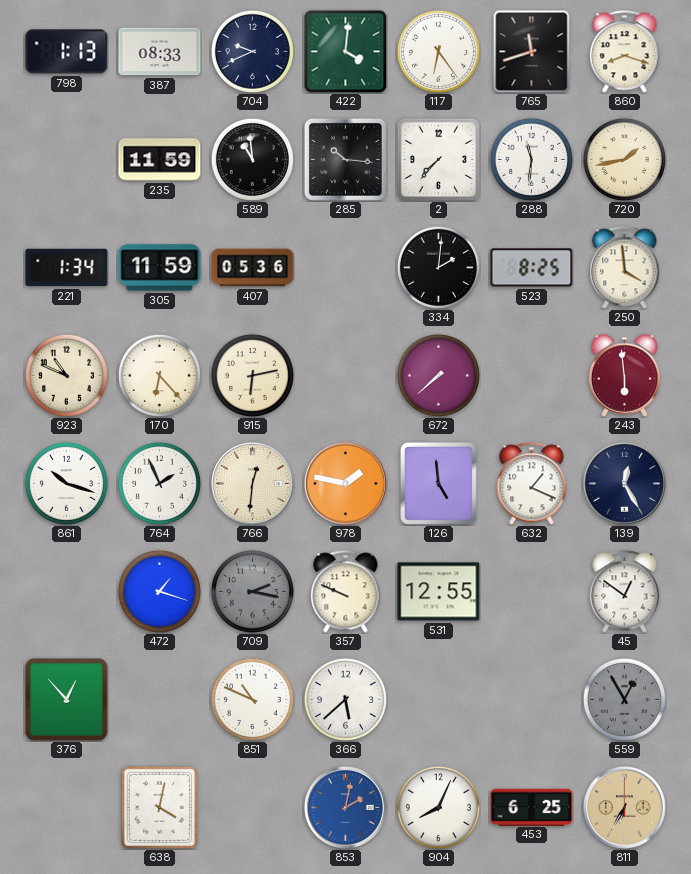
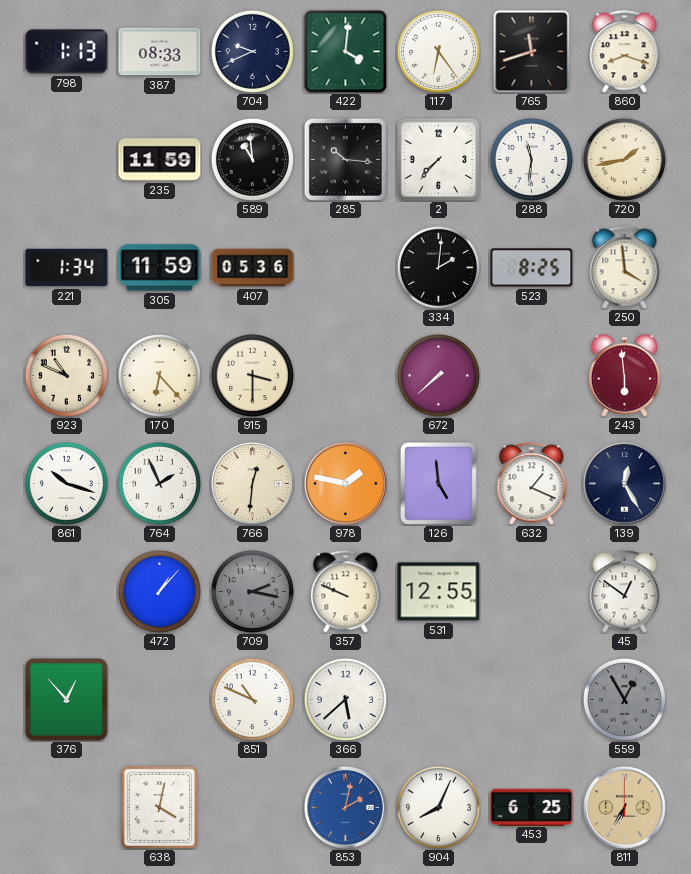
915: 6:13 -> 3:30 (252, 375)
472: 1:18 -> 1:07 (159, 591)
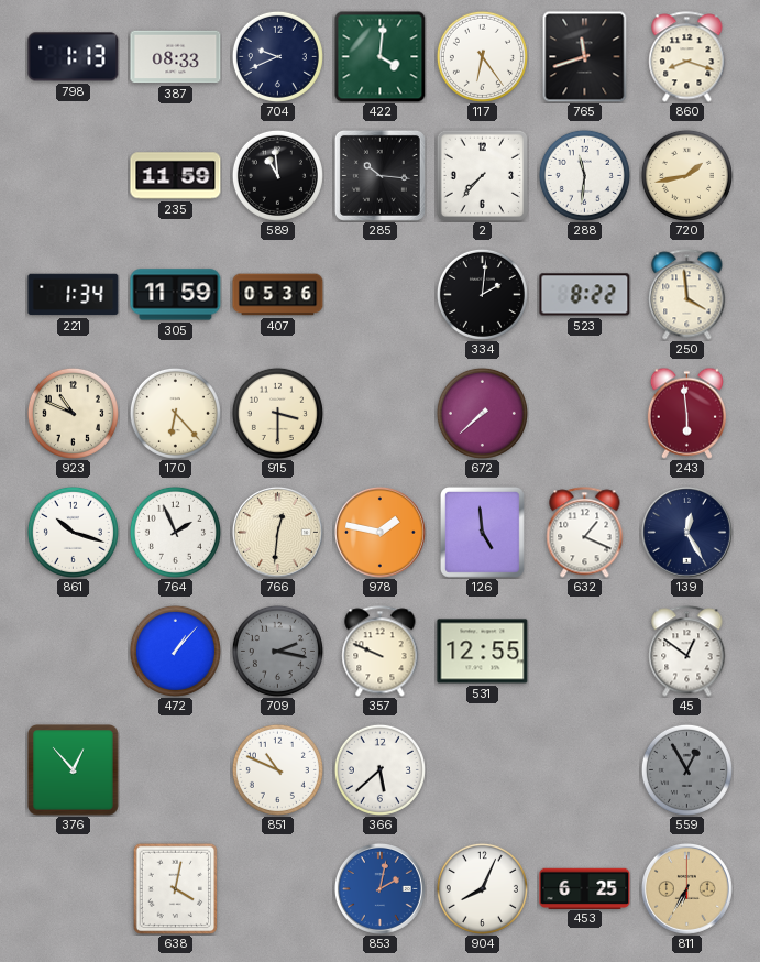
523: 8:25 -> 8:22 (585, 295)
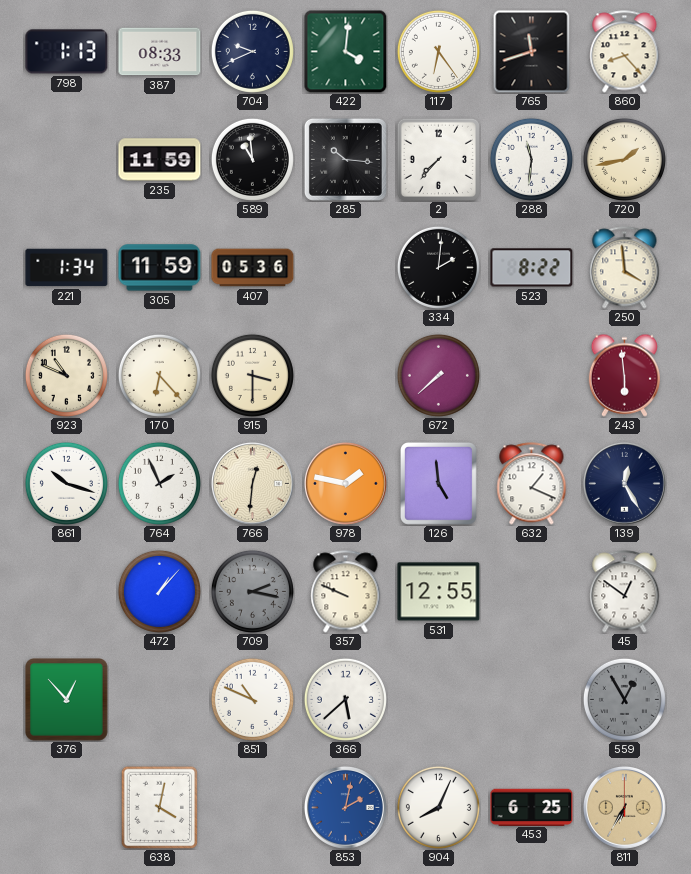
860: 8:18 -> 8:23 (625, 52)
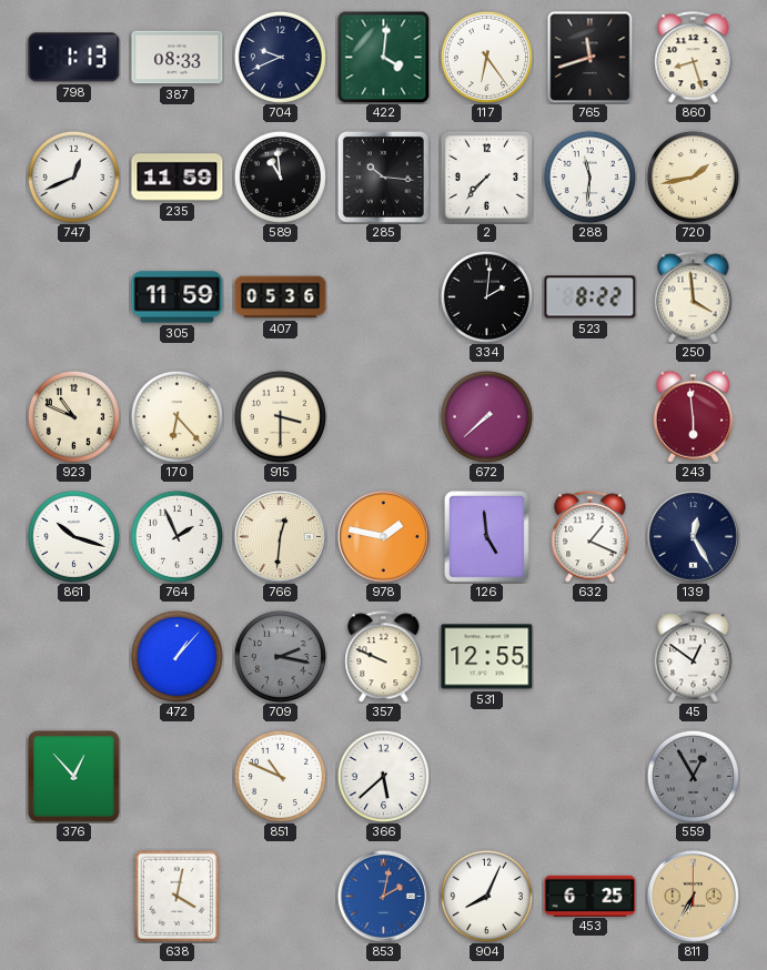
860: 8:23 -> 8:27 (694, 58)
747: none -> 12:41 (73, 176)
221: 1:34 -> none (67, 268)
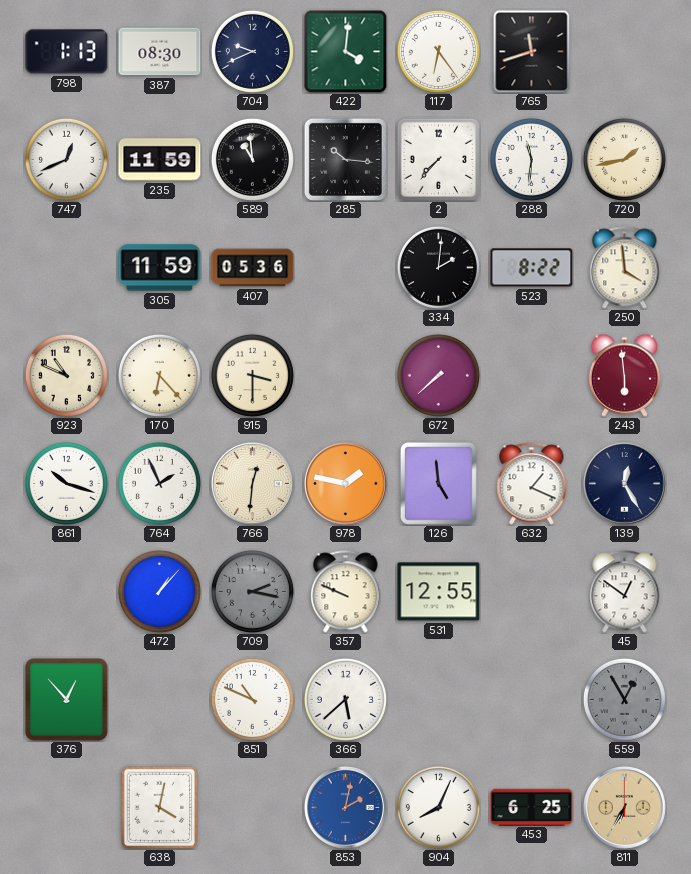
387: 08:33 -> 08:30 (160, 52)
860: 8:27 -> none (694, 58)
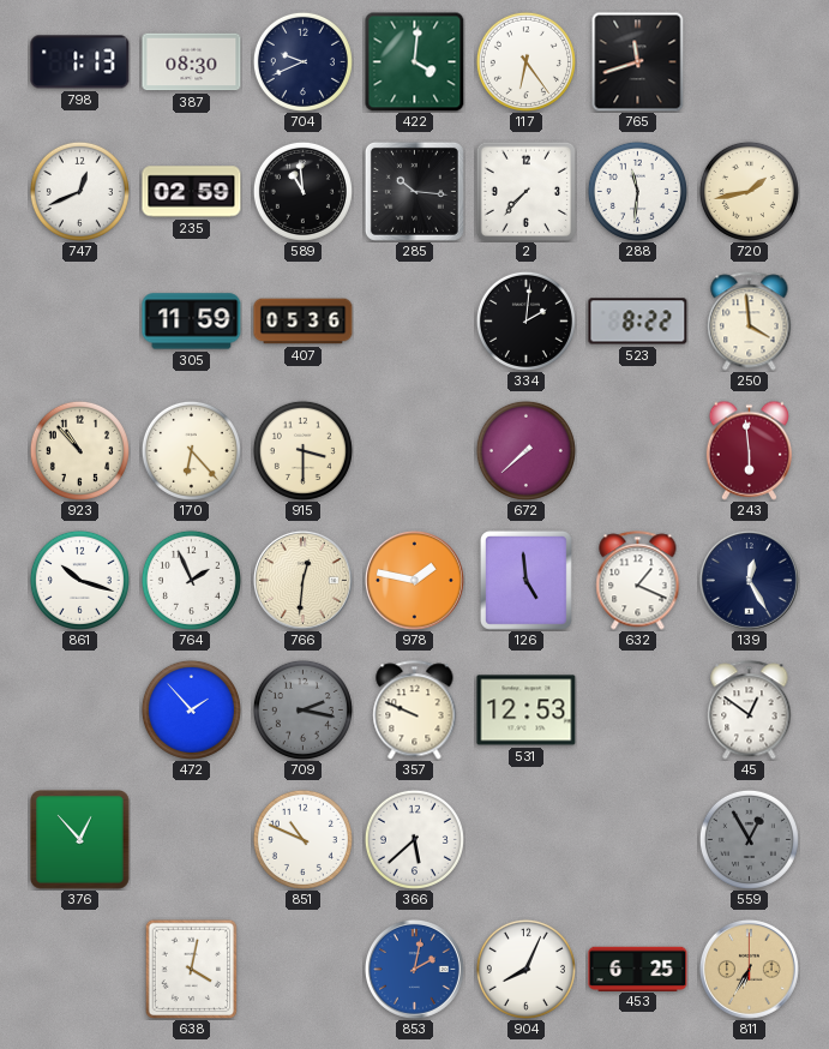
235: 11:59 -> 02:59 (192, 192)
923: 10:49 -> 10:53 (79, 450)
472: 1:07 -> 1:53 (191, 709)
531: 12:55 -> 12:53 (527, 711)
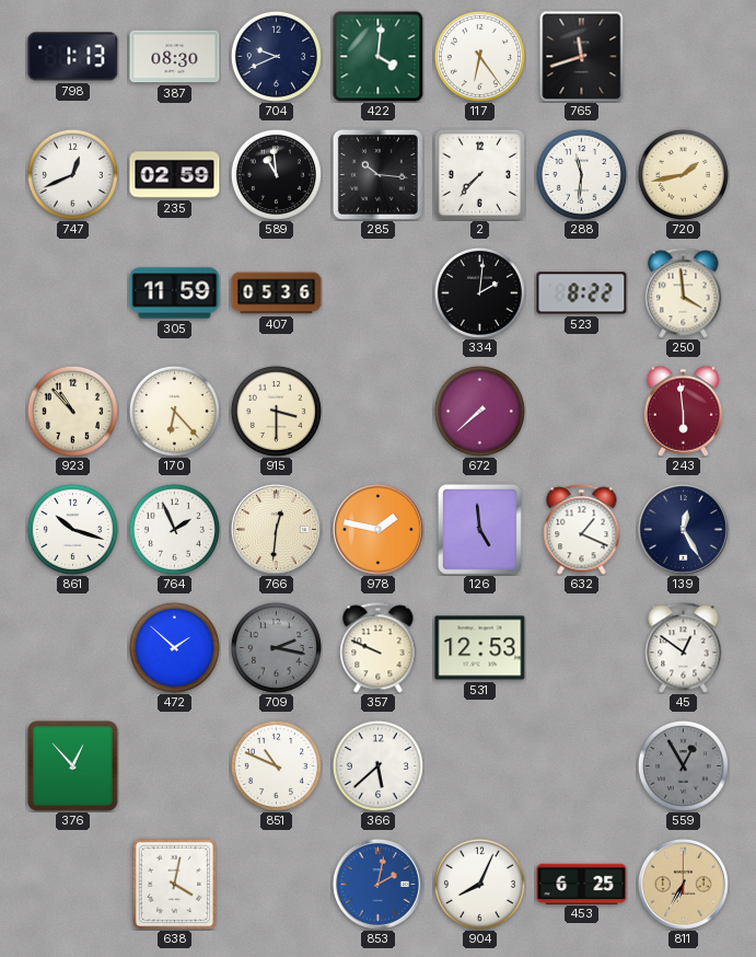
472: 1:53 -> 1:52 (174, 647)
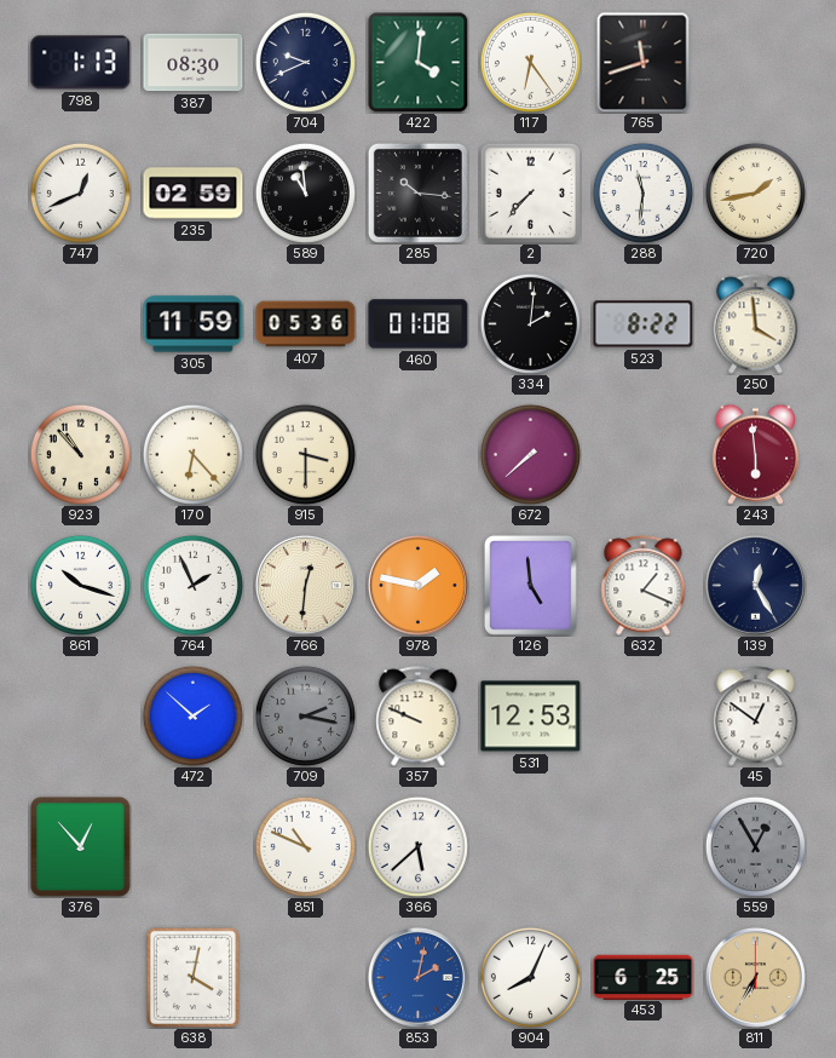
460: none -> 01:08 (419, 324)
